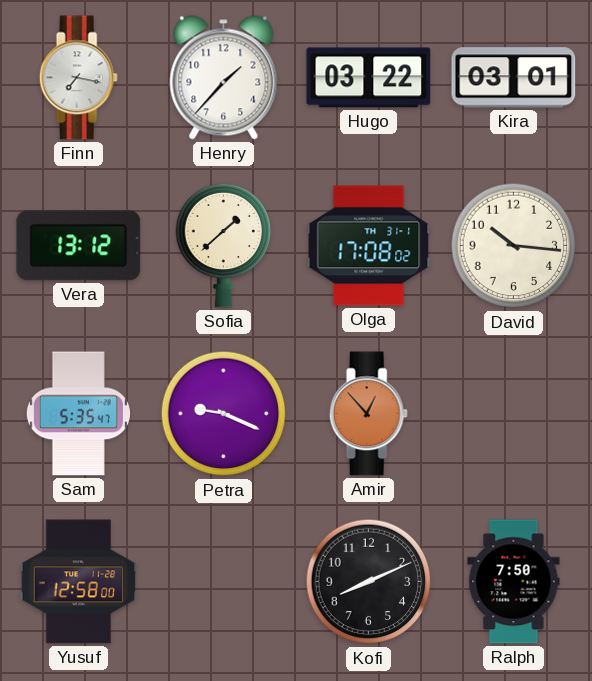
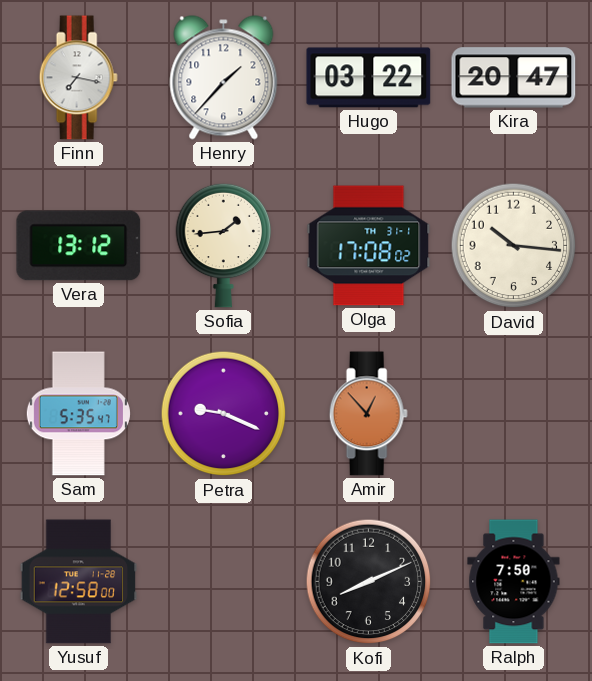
Kira: 03:01 -> 20:47 (514, 78)
Sofia: 1:38 -> 1:44 (224, 245)
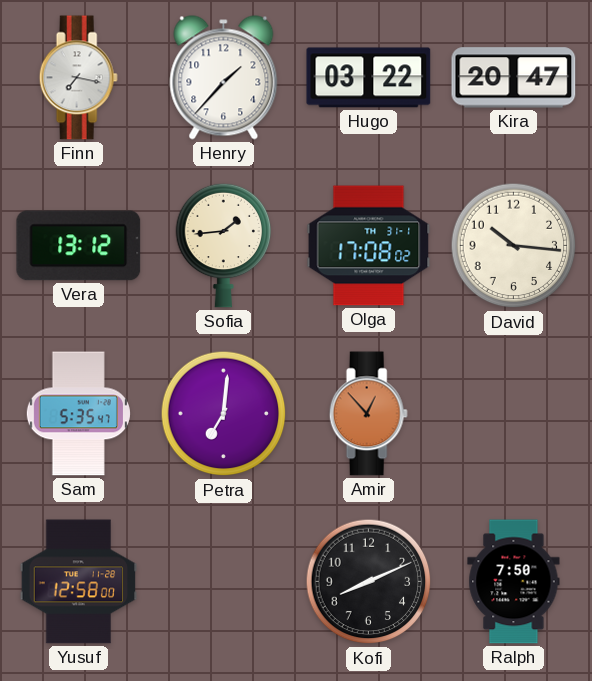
Petra: 9:19 -> 7:01 (224, 414)
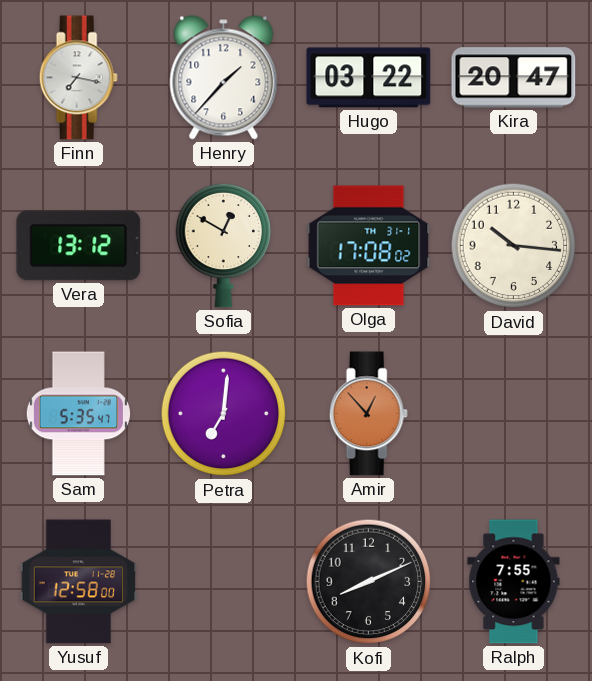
Sofia: 1:44 -> 12:50 (224, 245)
Ralph: 7:50 -> 7:55 (514, 582)
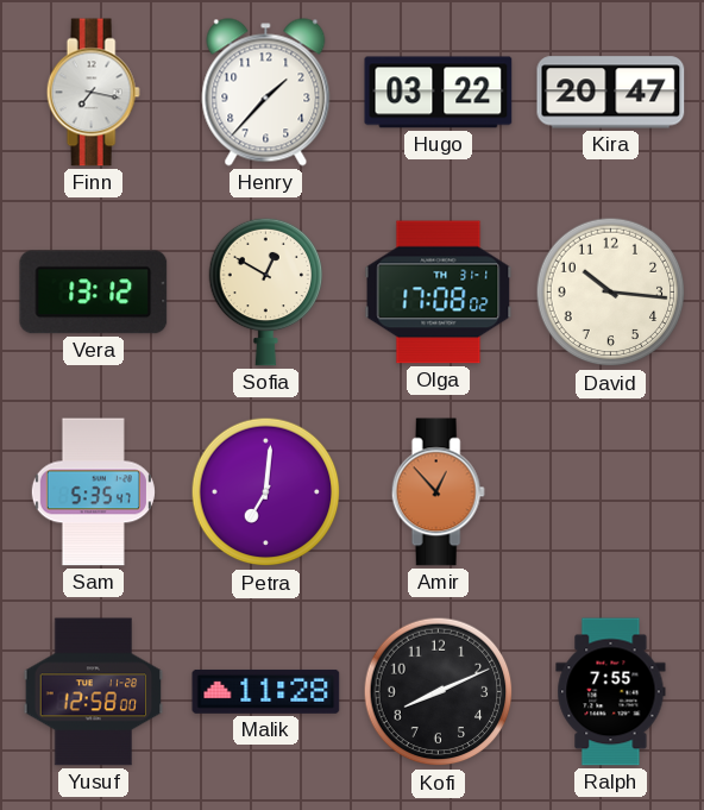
Malik: none -> 11:28 (266, 691)
